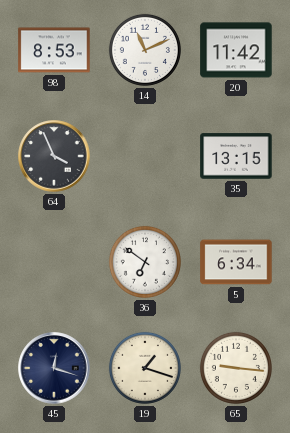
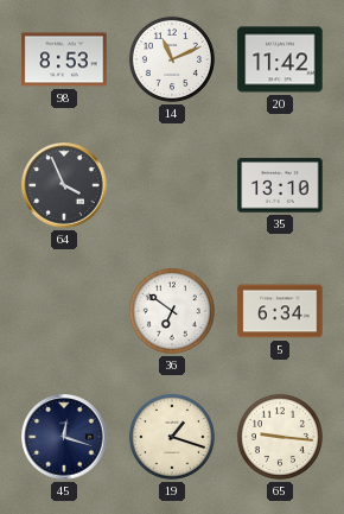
35: 13:15 -> 13:10 (280, 185)
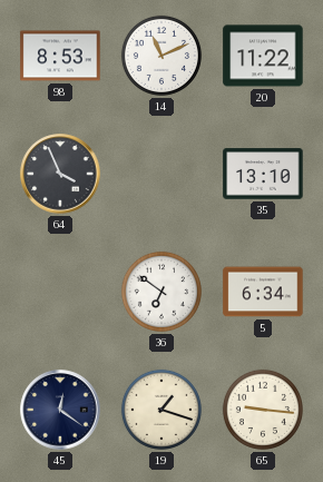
20: 11:42 -> 11:22 (263, 56)
45: 12:18 -> 12:21 (60, 410)
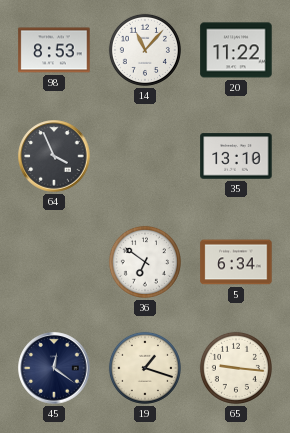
14: 11:11 -> 11:07 (145, 50)
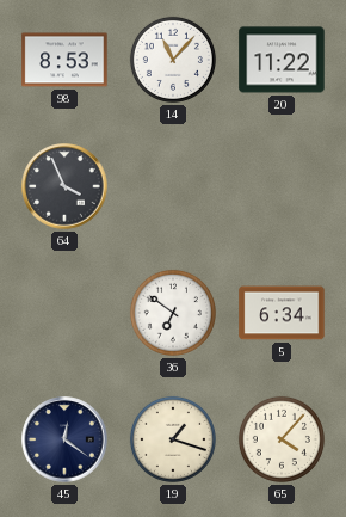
35: 13:10 -> none (236, 156)
65: 9:16 -> 4:07 (282, 439)
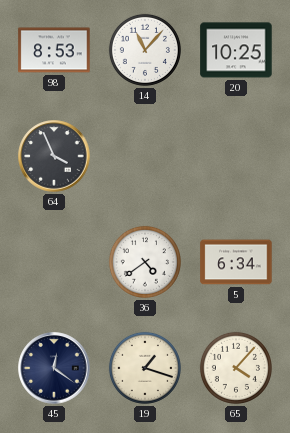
20: 11:22 -> 10:25 (236, 50)
36: 6:51 -> 4:39 (145, 262)
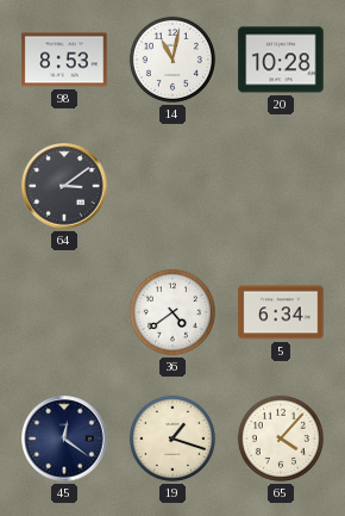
14: 11:07 -> 11:02 (172, 60)
20: 10:25 -> 10:28 (281, 60)
64: 3:56 -> 3:09 (64, 186)
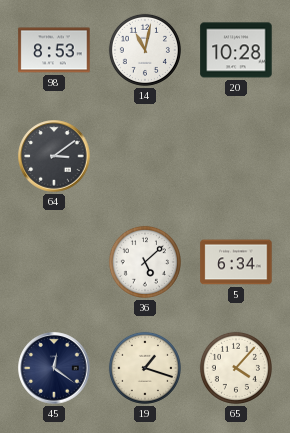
36: 4:39 -> 5:08 (145, 262)
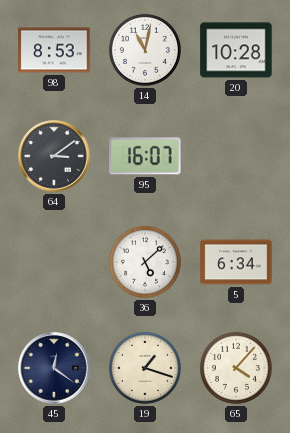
95: none -> 16:07 (145, 156)
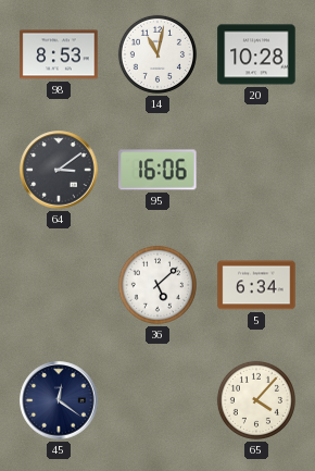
95: 16:07 -> 16:06 (157, 170)
19: 1:18 -> none (145, 368)
